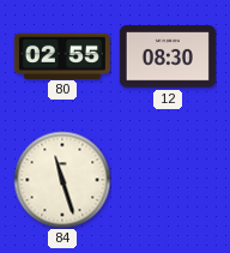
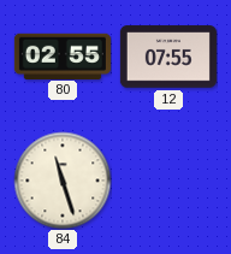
12: 08:30 -> 07:55 (168, 57)
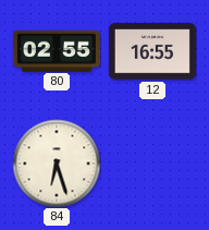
12: 07:55 -> 16:55 (152, 51)
84: 11:27 -> 6:27 (57, 164)
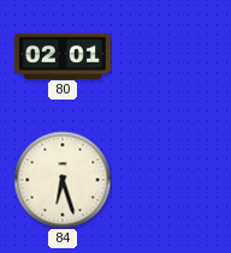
80: 02:55 -> 02:01 (63, 55)
12: 16:55 -> none (152, 51)
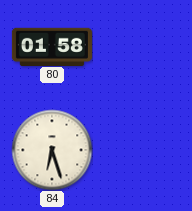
80: 02:01 -> 01:58 (52, 46)
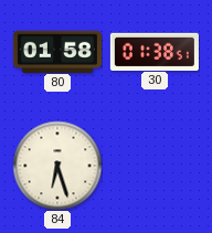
30: none -> 01:38 (155, 51)
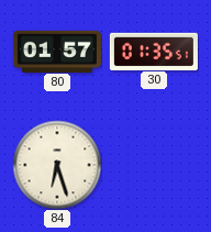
80: 01:58 -> 01:57 (57, 51)
30: 01:38 -> 01:35 (154, 51)
